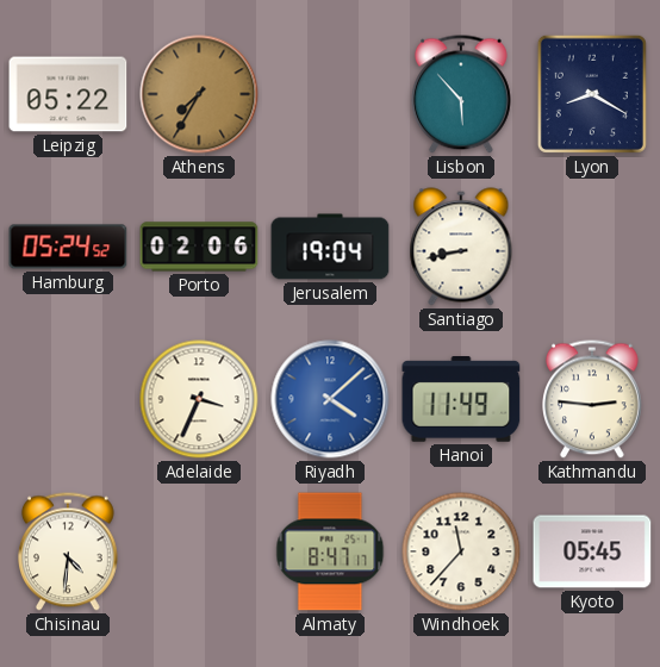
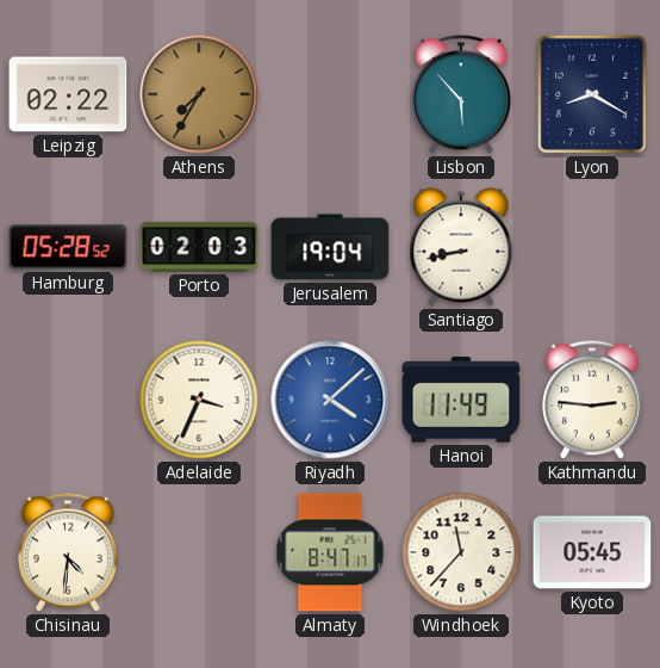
Leipzig: 05:22 -> 02:22 (68, 94)
Hamburg: 05:24 -> 05:28 (68, 247)
Porto: 02:06 -> 02:03 (199, 247)
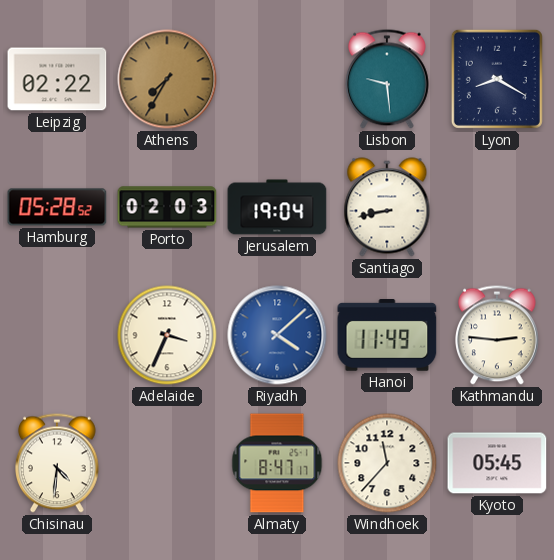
Lisbon: 5:53 -> 9:29 (388, 79)
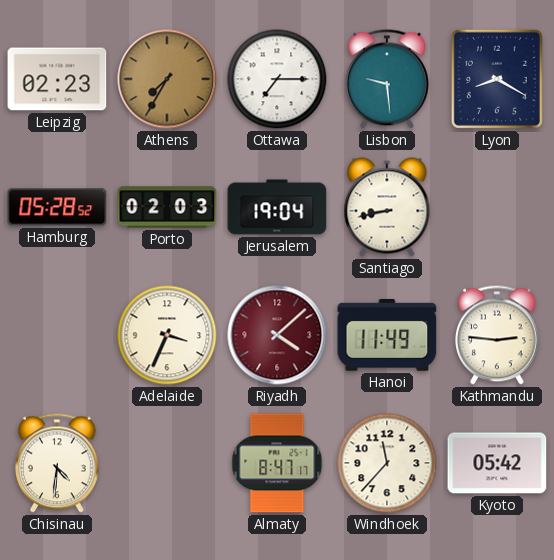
Leipzig: 02:22 -> 02:23 (57, 79)
Ottawa: none -> 7:15 (277, 79)
Riyadh dial: blue -> burgundy (277, 335)
Kyoto: 05:45 -> 05:42 (497, 463)
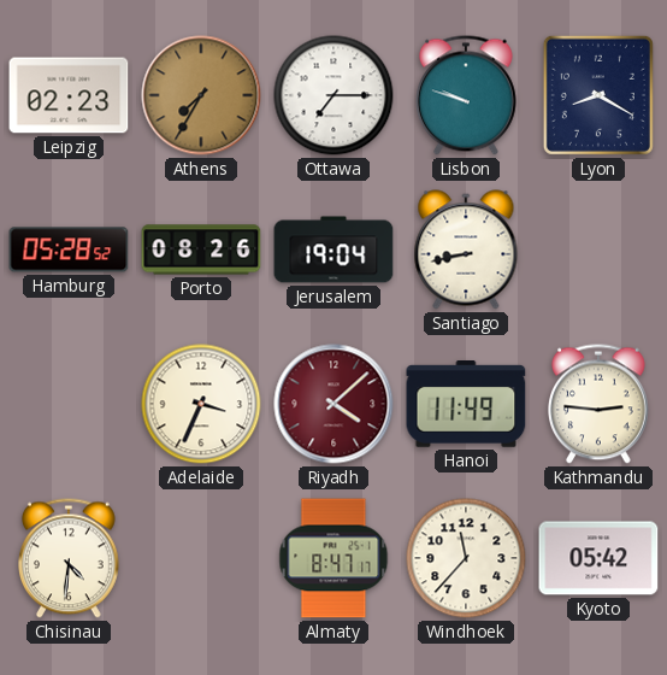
Lisbon: 9:29 -> 9:48 (467, 95)
Porto: 02:03 -> 08:26 (201, 250)
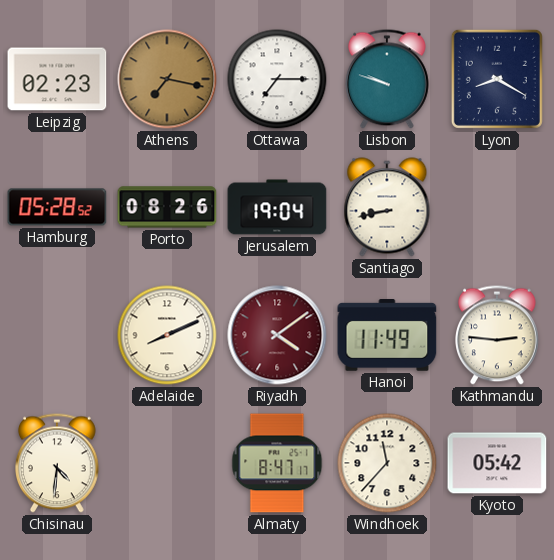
Athens: 7:35 -> 7:17 (167, 79)
Adelaide: 3:34 -> 8:11 (167, 335)
Riyadh: 4:08 -> 4:09 (277, 335)
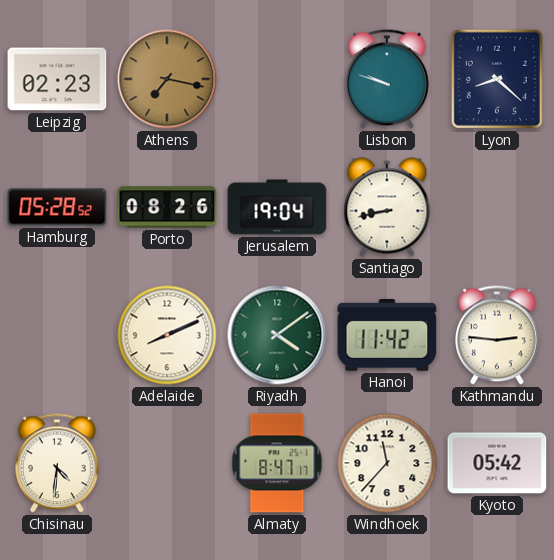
Ottawa: 7:15 -> none (277, 79)
Lyon: 8:20 -> 8:22 (497, 79)
Riyadh dial: burgundy -> green (277, 335)
Hanoi: 11:49 -> 11:42 (387, 335)
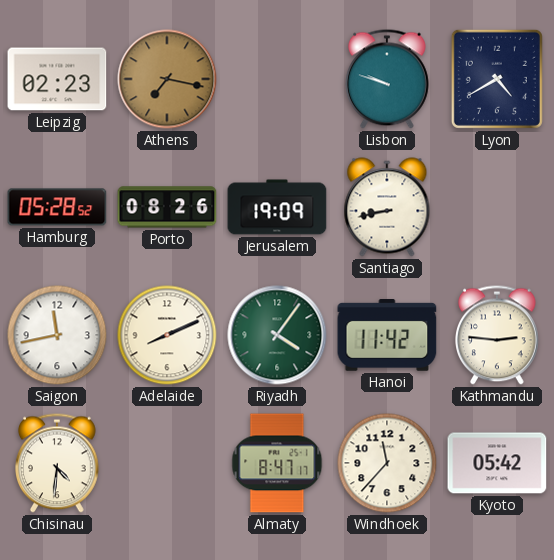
Lyon: 8:22 -> 4:40 (497, 79)
Jerusalem: 19:04 -> 19:09 (277, 207)
Saigon: none -> 11:43 (57, 335)
Riyadh: 4:09 -> 4:06 (277, 335)
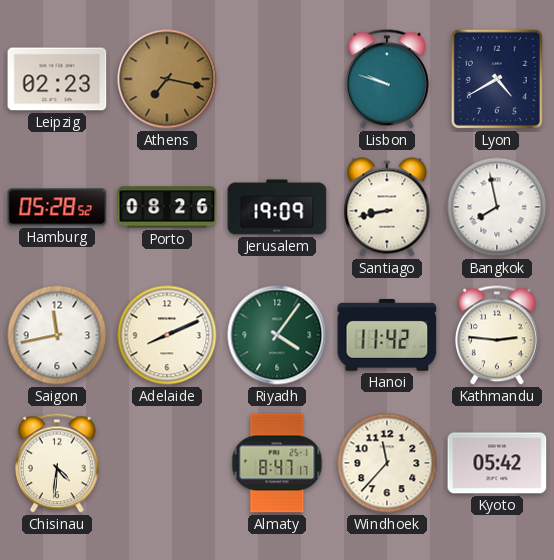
Bangkok: none -> 7:58 (497, 207)
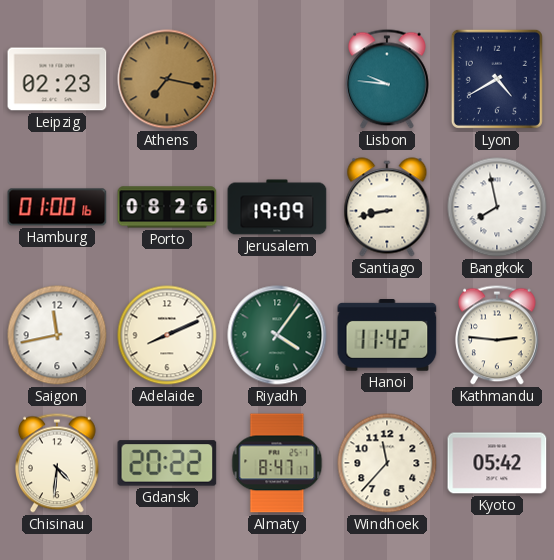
Lisbon: 9:48 -> 9:46 (388, 79)
Hamburg: 05:28 -> 01:00 (57, 207)
Gdansk: none -> 20:22 (167, 463)
